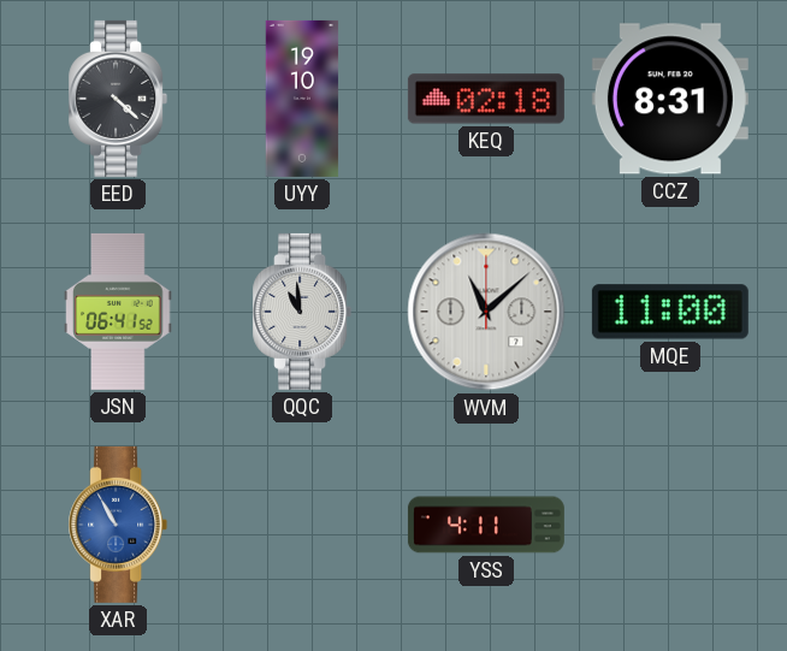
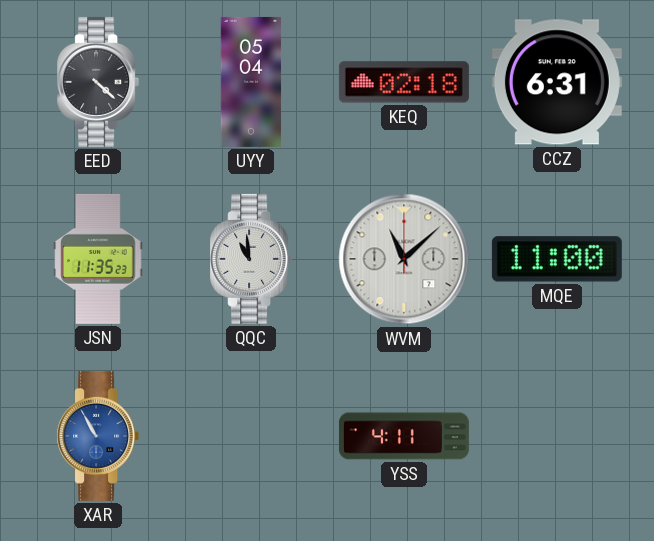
UYY: 19:10 -> 05:04 (251, 82)
CCZ: 8:31 -> 6:31 (557, 82)
JSN: 06:41 -> 11:35 (98, 259)
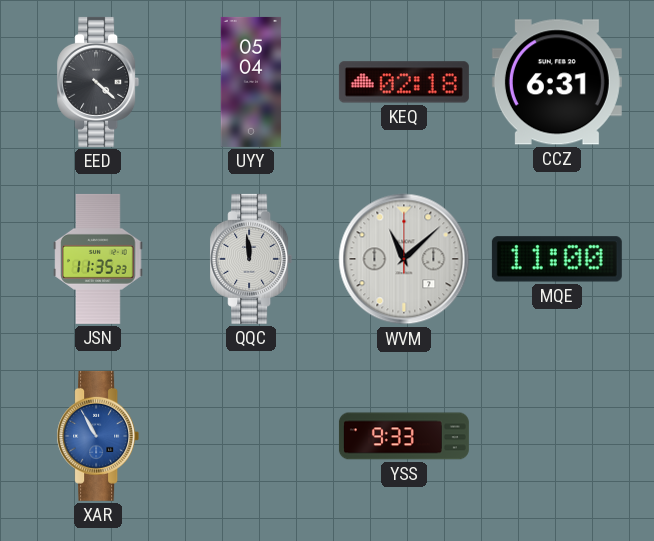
QQC: 10:59 -> 11:59 (251, 259)
YSS: 4:11 -> 9:33 (404, 436)
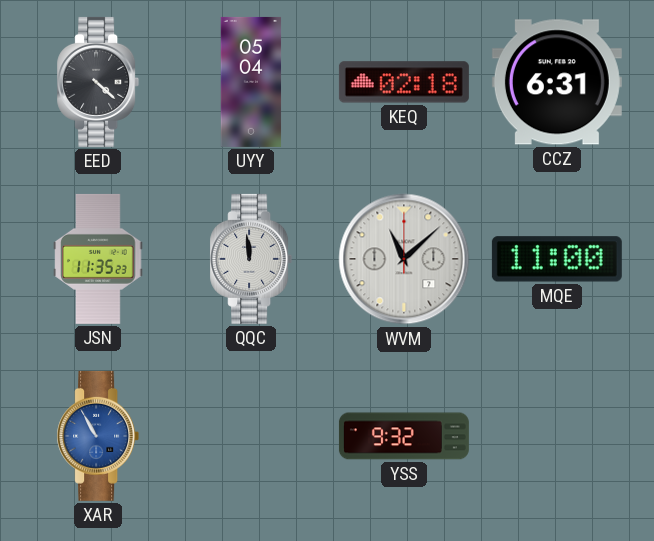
YSS: 9:33 -> 9:32 (404, 436)
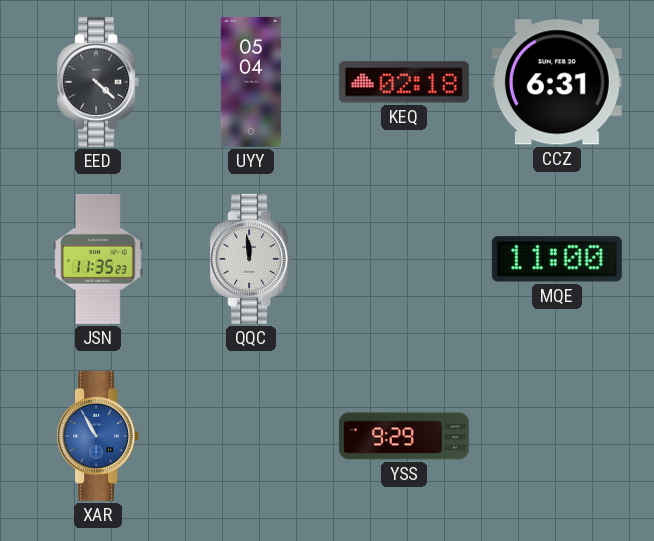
WVM: 11:08 -> none (404, 259)
YSS: 9:32 -> 9:29 (404, 436)
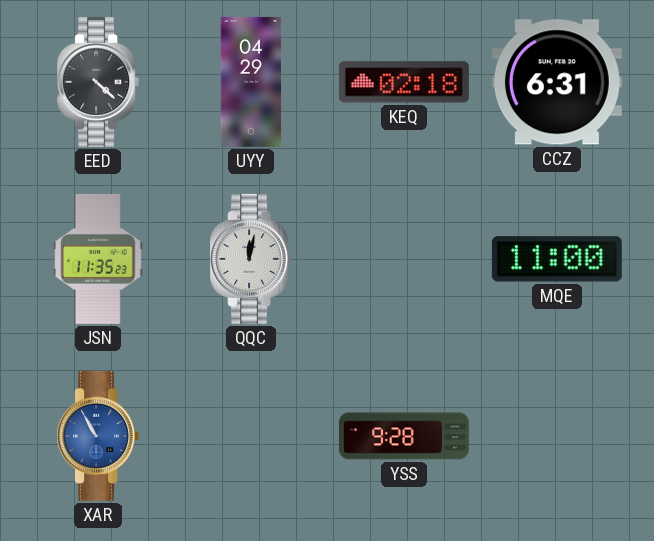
UYY: 05:04 -> 04:29 (251, 82)
QQC: 11:59 -> 12:02 (251, 259)
YSS: 9:29 -> 9:28 (404, 436)
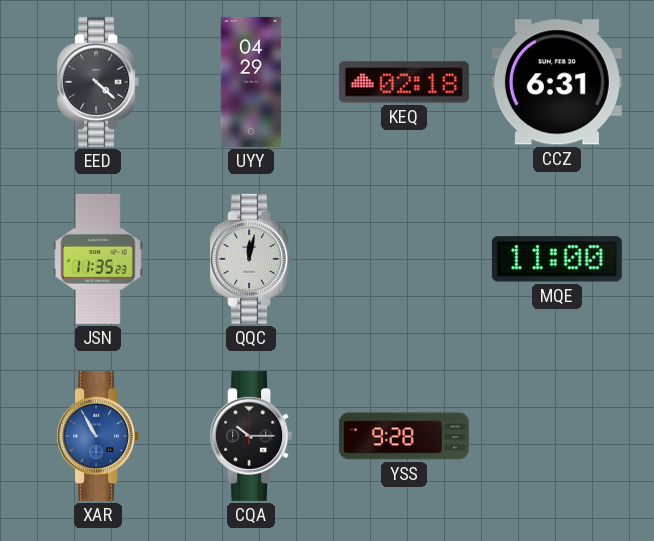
CQA: none -> 10:15 (251, 436)
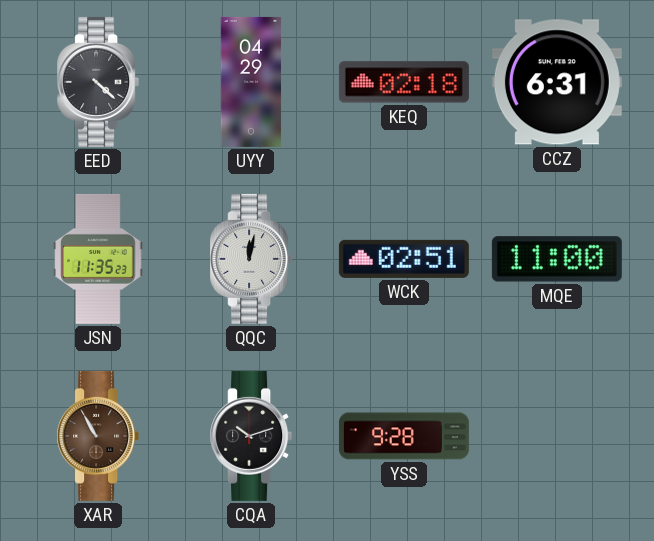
WCK: none -> 02:51 (404, 259)
XAR dial: blue -> brown (98, 436)
CQA: 10:15 -> 10:12 (251, 436)
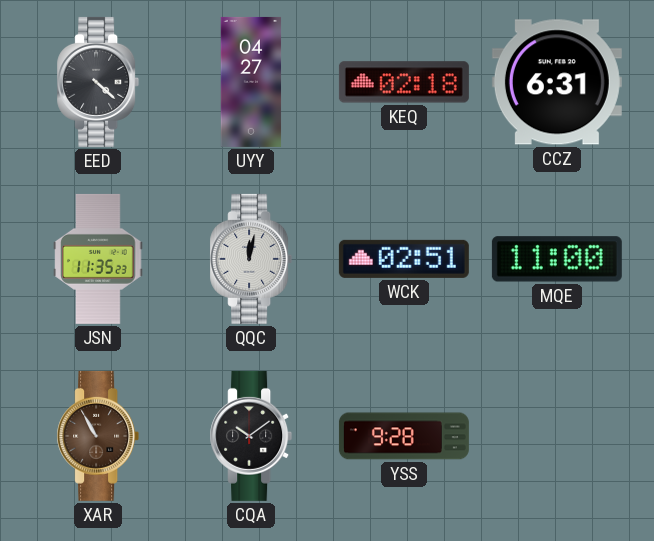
UYY: 04:29 -> 04:27 (251, 82)
CQA: 10:12 -> 10:09 (251, 436)
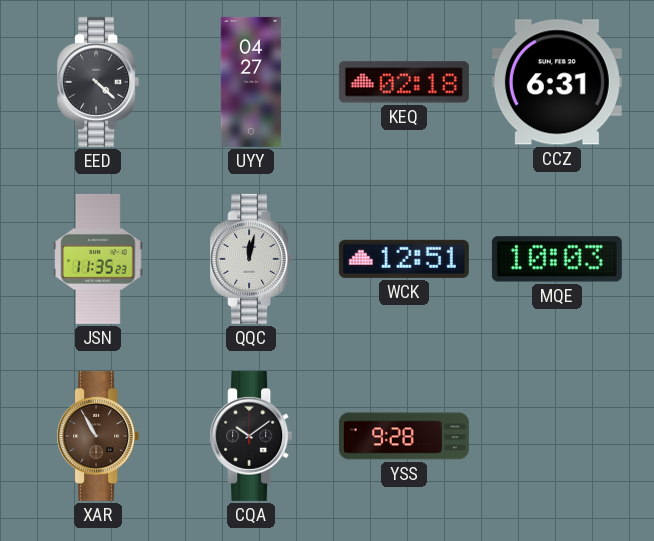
WCK: 02:51 -> 12:51 (404, 259)
MQE: 11:00 -> 10:03 (557, 259)
